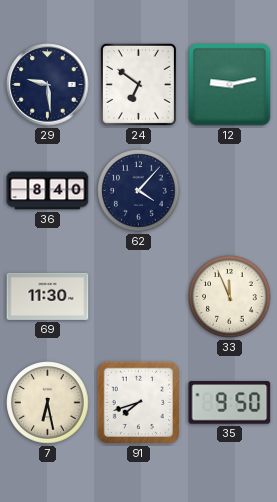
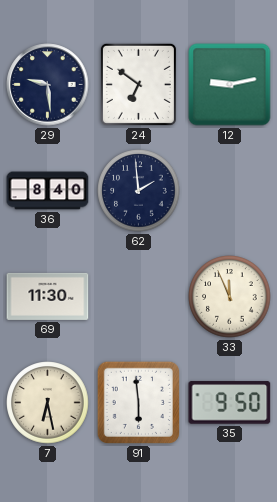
62: 4:07 -> 1:59 (139, 191)
91: 7:42 -> 5:59 (138, 402)
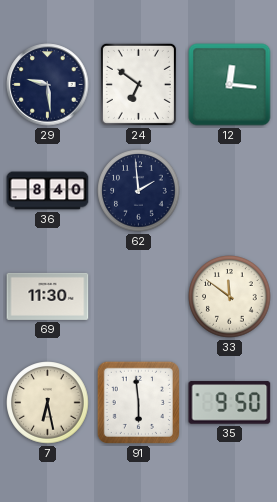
12: 9:13 -> 12:16 (230, 85)
33: 11:56 -> 11:51 (230, 297)
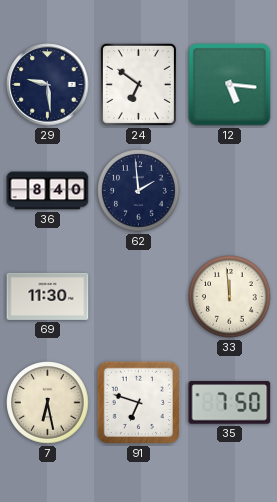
12: 12:16 -> 5:16 (230, 85)
33: 11:51 -> 11:59 (230, 297)
91: 5:59 -> 6:48 (138, 402)
35: 9:50 -> 7:50 (230, 403)
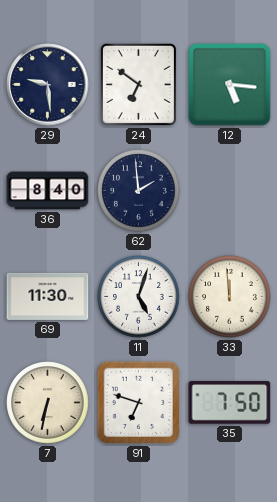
11: none -> 5:03 (139, 297)
7: 6:28 -> 6:32 (48, 403)
